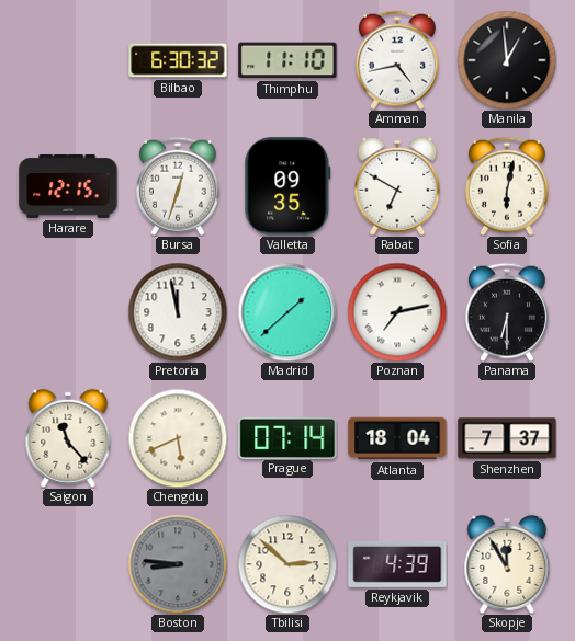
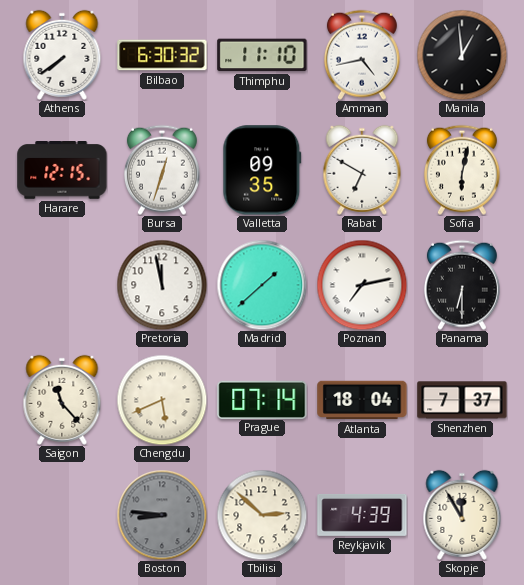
Athens: none -> 7:39 (62, 55)
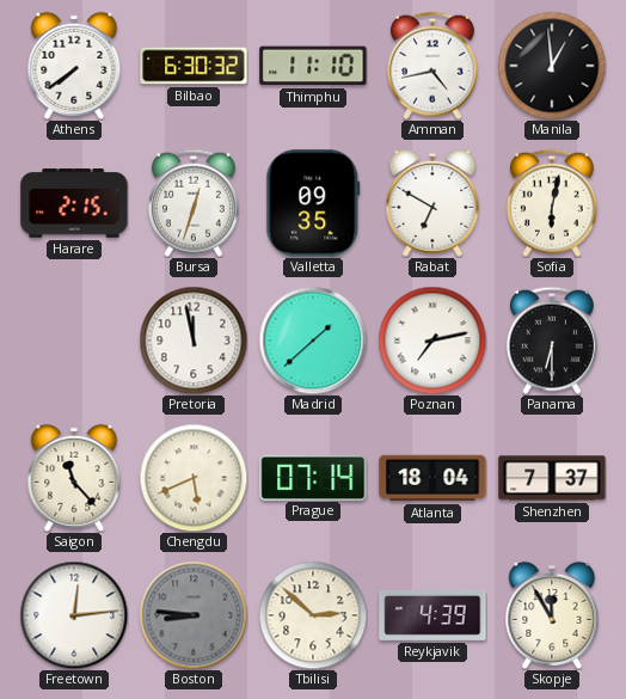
Harare: 12:15 -> 2:15 (74, 204)
Freetown: none -> 12:14 (74, 615)
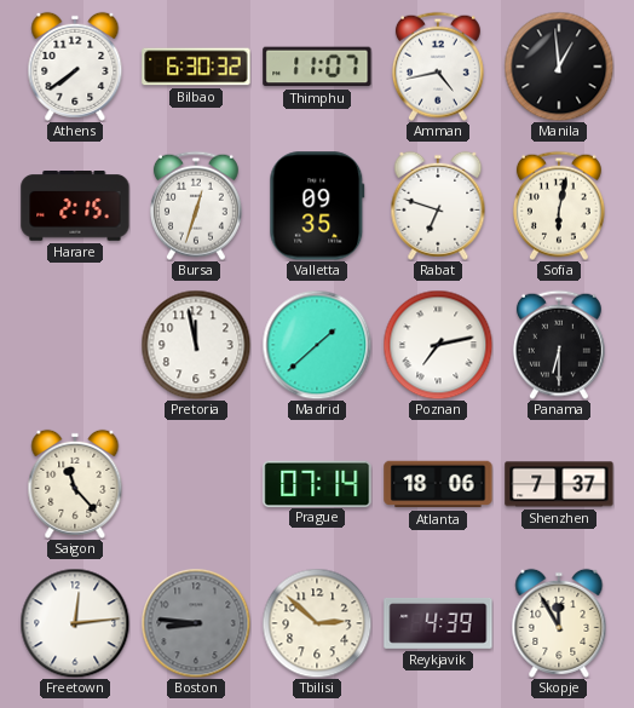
Thimphu: 11:10 -> 11:07 (317, 67)
Rabat: 6:50 -> 6:48 (438, 206)
Chengdu: 5:41 -> none (194, 478)
Atlanta: 18:04 -> 18:06 (438, 484)
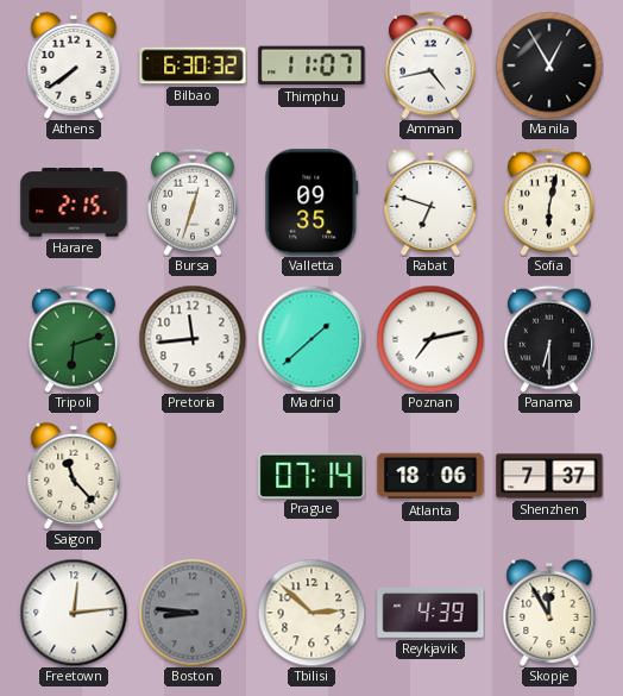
Manila: 12:59 -> 12:55 (549, 65)
Tripoli: none -> 6:12 (74, 339)
Pretoria: 11:58 -> 11:44 (193, 339)
